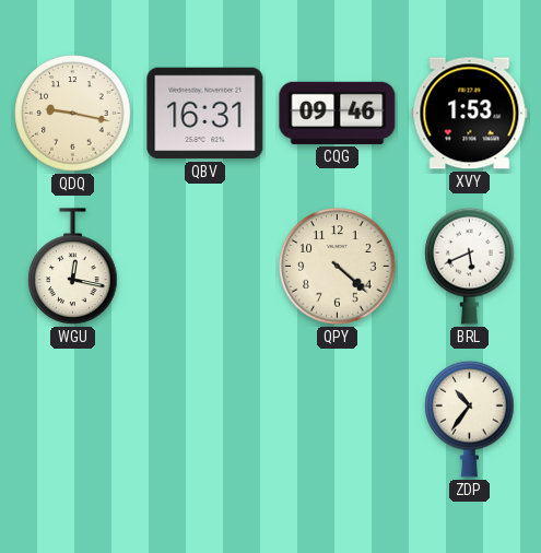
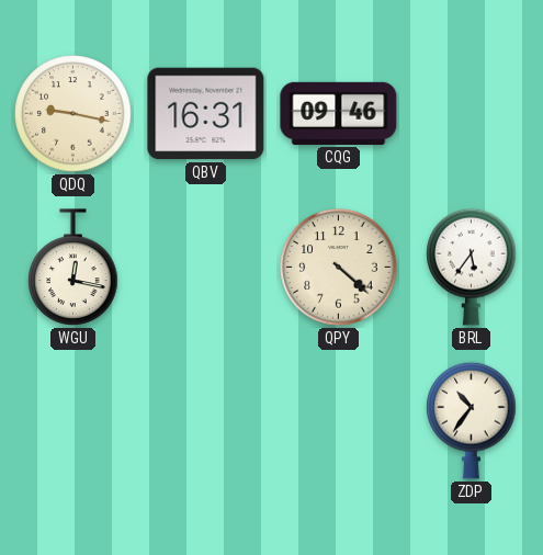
XVY: 1:53 -> none (470, 114)
BRL: 5:41 -> 5:36 (472, 267)
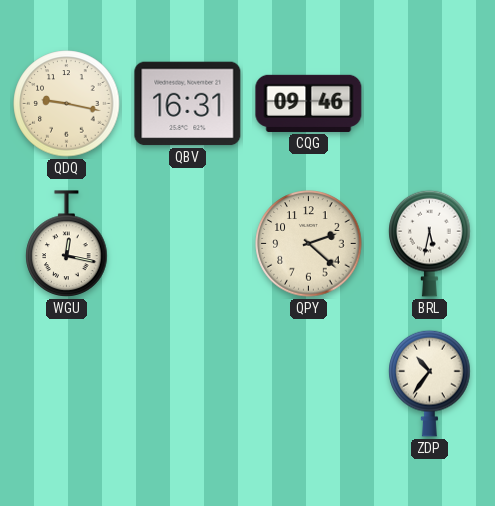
QPY: 4:22 -> 2:22 (309, 244)
BRL: 5:36 -> 5:32 (430, 243)
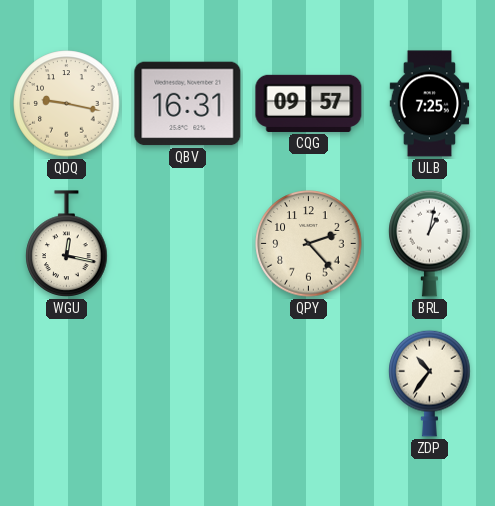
CQG: 09:46 -> 09:57 (309, 103)
ULB: none -> 7:25 (430, 104)
QPY: 2:22 -> 2:23 (309, 244)
BRL: 5:32 -> 1:02 (430, 243)
